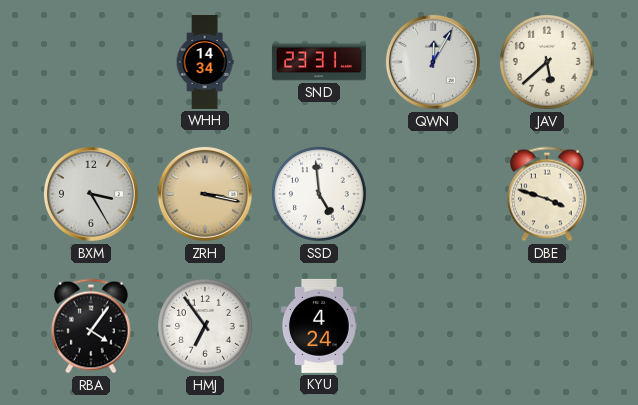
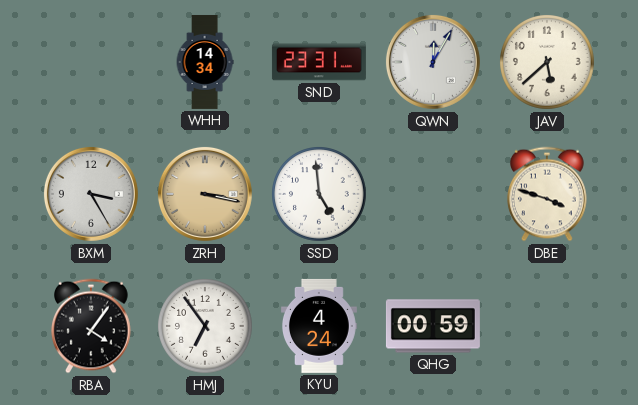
QHG: none -> 00:59 (433, 326)
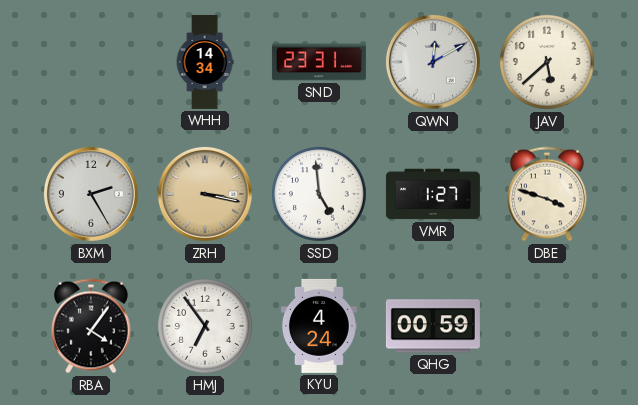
QWN: 12:05 -> 12:10 (433, 62)
BXM: 3:25 -> 2:25 (91, 194)
VMR: none -> 1:27 (433, 194)
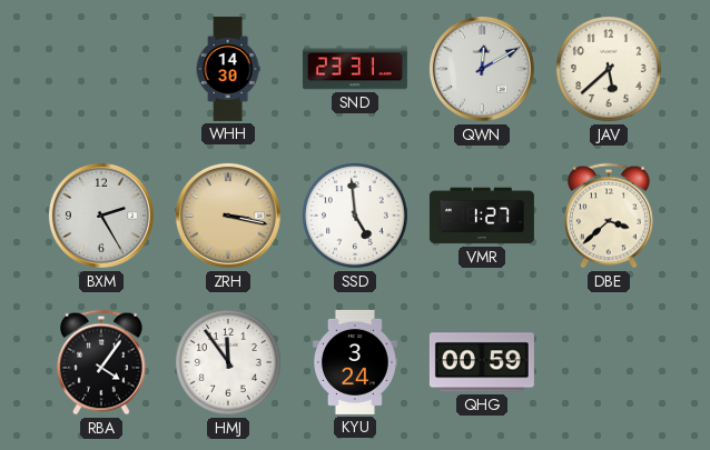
WHH: 14:34 -> 14:30 (228, 69)
DBE: 3:48 -> 3:38 (610, 216)
HMJ: 6:54 -> 11:54 (229, 363)
KYU: 4:24 -> 3:24 (355, 362)
